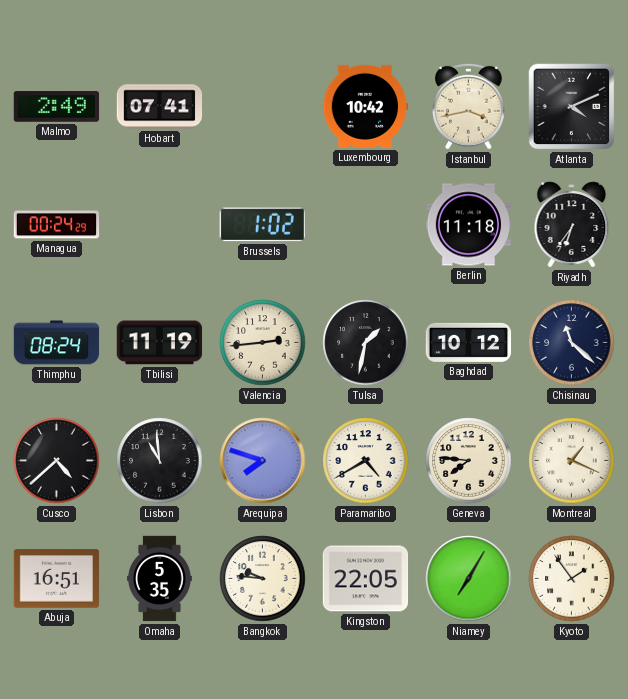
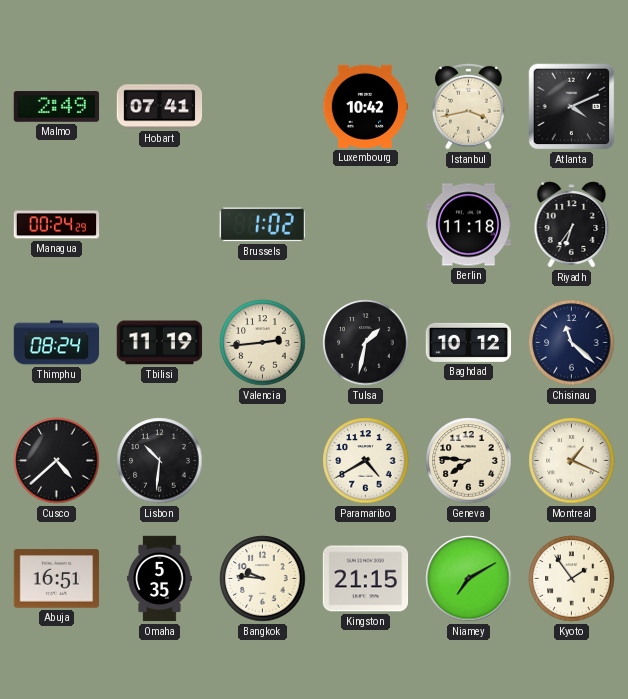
Lisbon: 10:59 -> 10:31 (160, 461)
Arequipa: 7:48 -> none (263, 461)
Kingston: 22:05 -> 21:15 (366, 579)
Niamey: 7:05 -> 7:10 (469, 579)
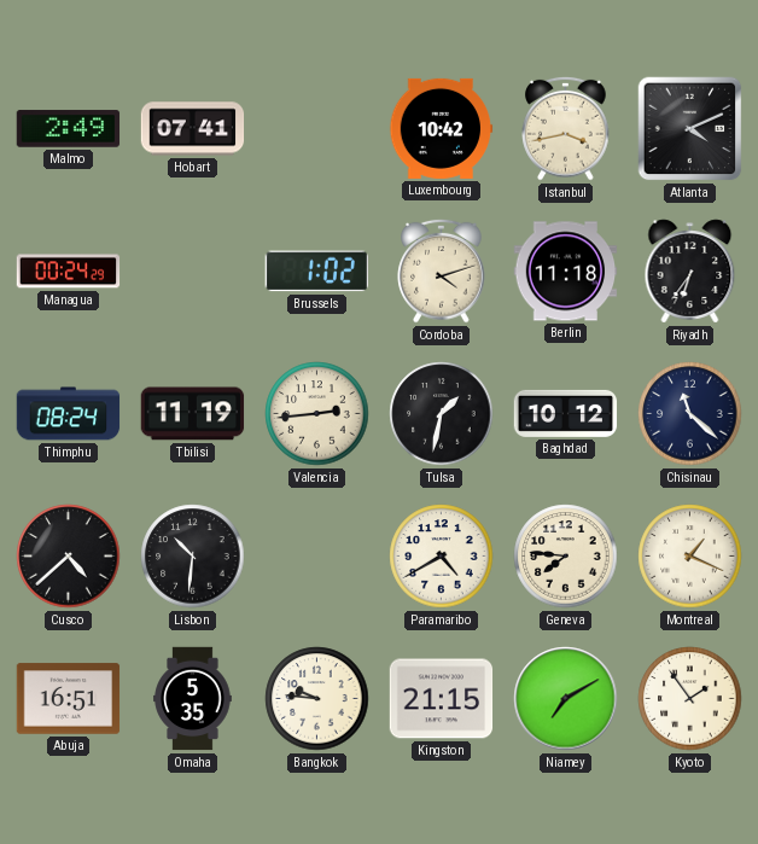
Cordoba: none -> 4:12 (442, 270)
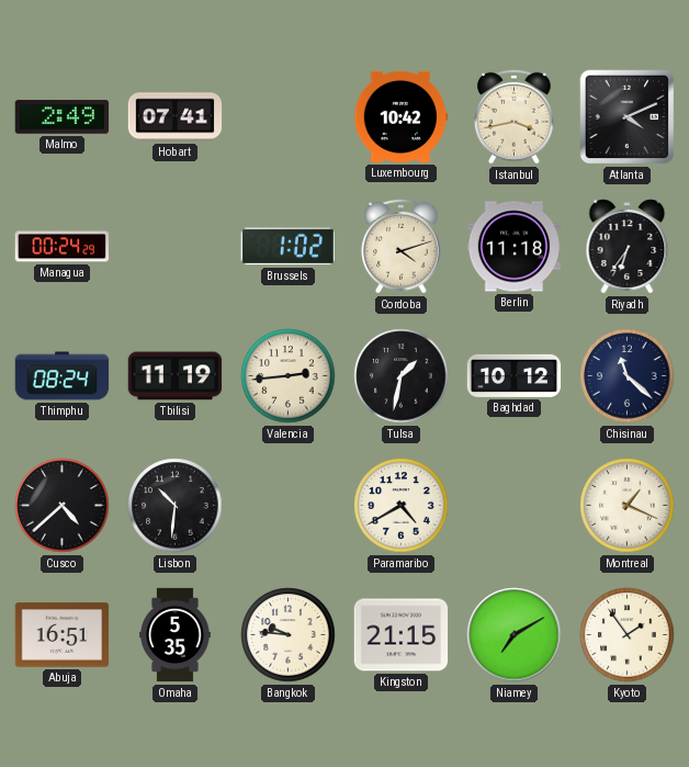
Geneva: 7:46 -> none (566, 557)
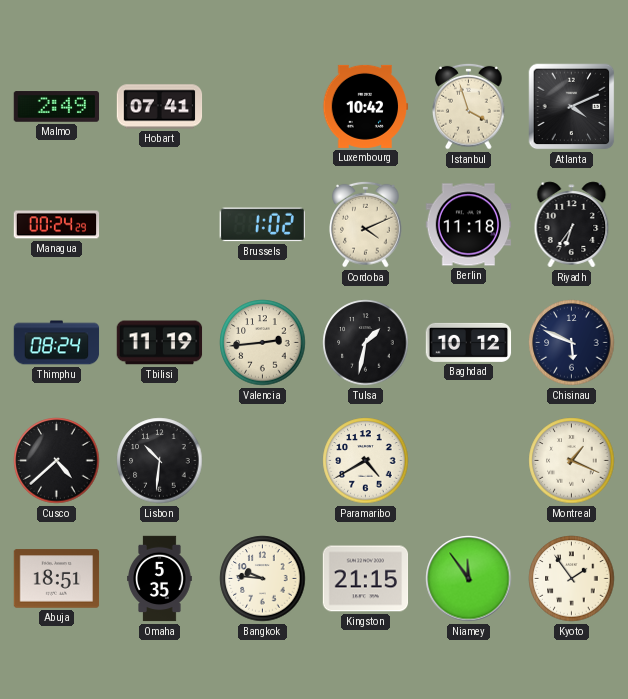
Istanbul: 3:43 -> 3:57 (469, 106)
Cordoba: 4:12 -> 4:11 (366, 224)
Chisinau: 11:22 -> 5:49 (572, 343)
Abuja: 16:51 -> 18:51 (57, 579)
Niamey: 7:10 -> 11:54 (469, 579)
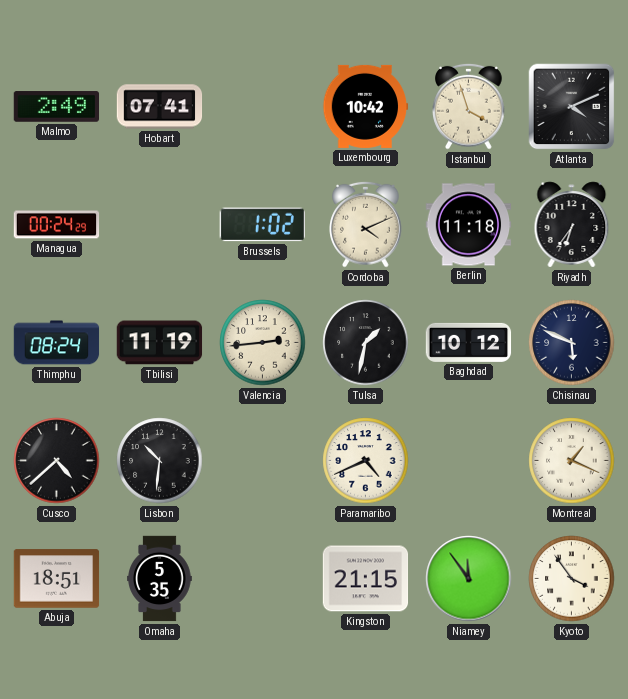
Paramaribo: 4:40 -> 4:41 (366, 461)
Bangkok: 9:46 -> none (263, 579)
Kyoto: 1:54 -> 3:54 (572, 579)
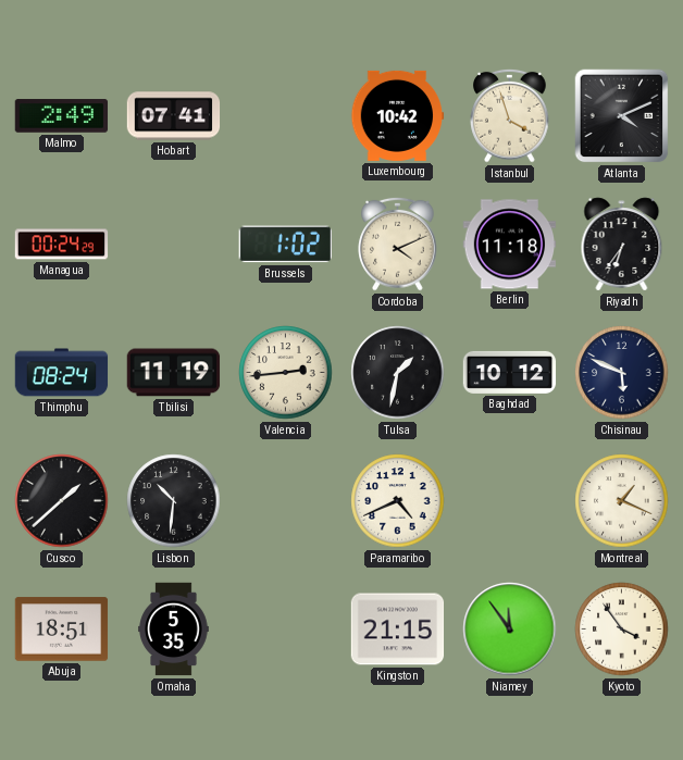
Cusco: 4:38 -> 1:38 (62, 501)
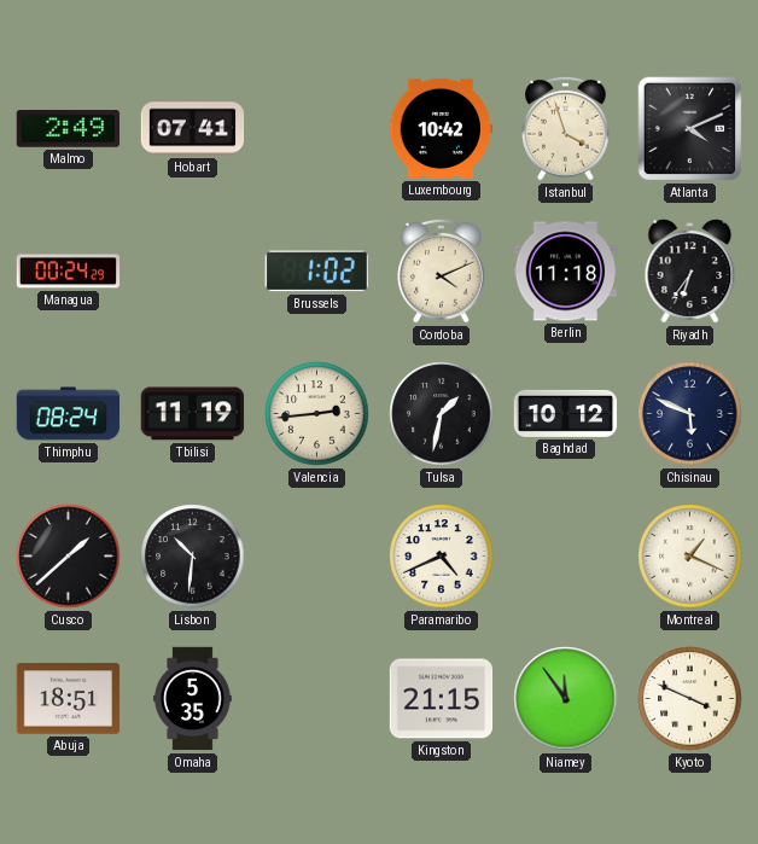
Kyoto: 3:54 -> 3:49 (690, 699)
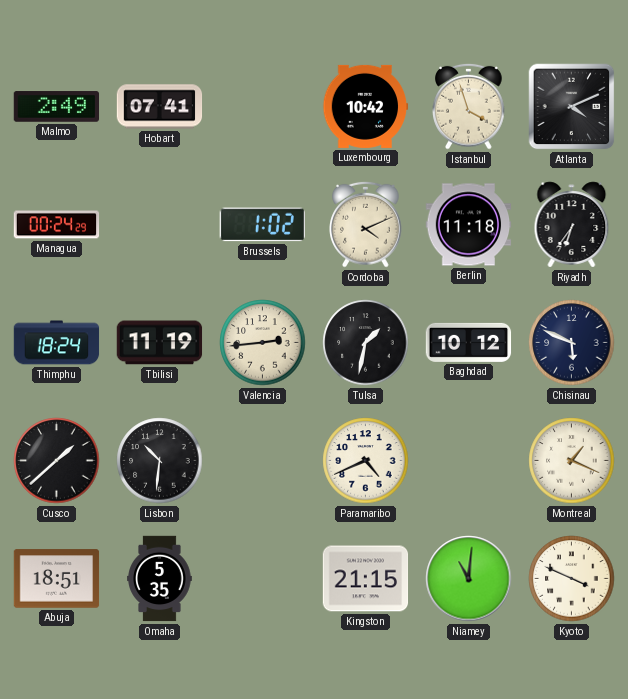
Thimphu: 08:24 -> 18:24 (57, 343)
Niamey: 11:54 -> 11:01 (469, 579)
